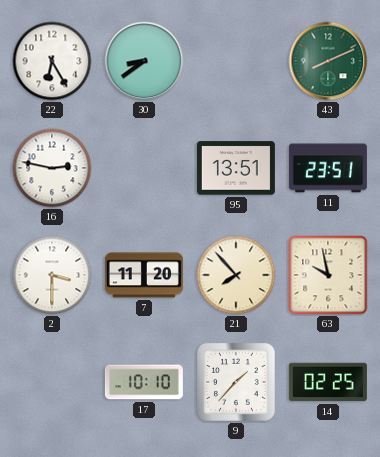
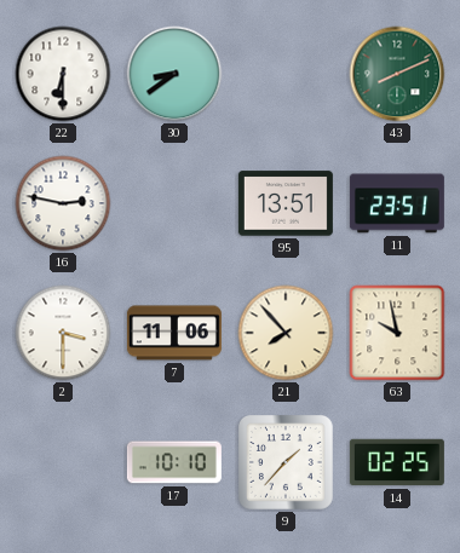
22: 6:25 -> 6:30 (63, 74)
7: 11:20 -> 11:06 (174, 333)
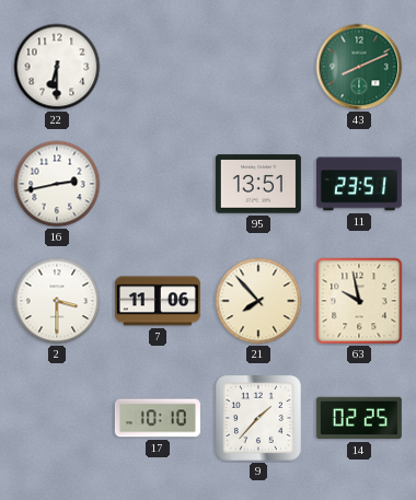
30: 8:39 -> none (174, 74)
16: 2:47 -> 2:43 (57, 184)
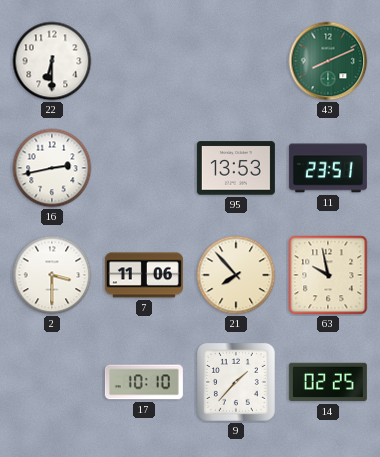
95: 13:51 -> 13:53 (236, 168)
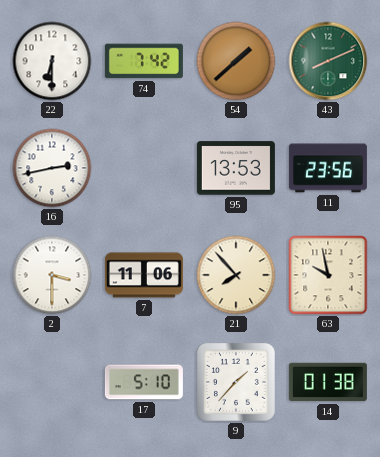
74: none -> 7:42 (144, 61)
54: none -> 1:38 (236, 61)
11: 23:51 -> 23:56 (328, 168)
17: 10:10 -> 5:10 (144, 382)
14: 02:25 -> 01:38 (328, 382)
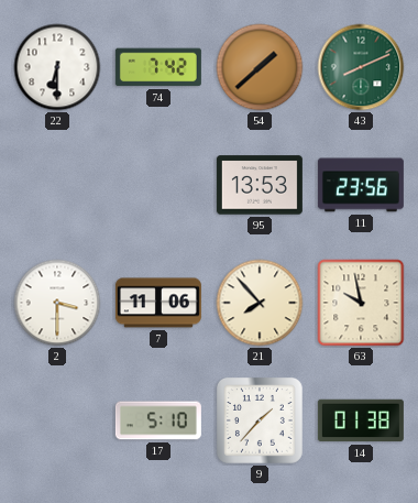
16: 2:43 -> none (52, 168)
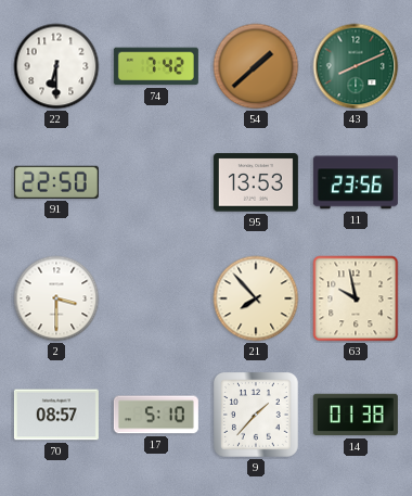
91: none -> 22:50 (56, 182)
7: 11:06 -> none (158, 303)
70: none -> 08:57 (56, 415)
